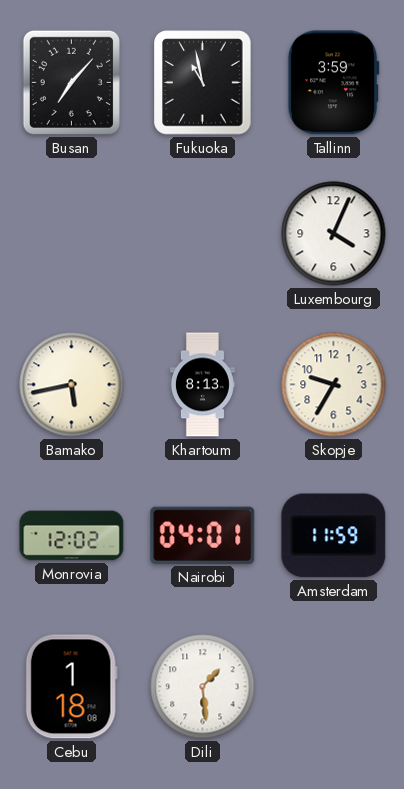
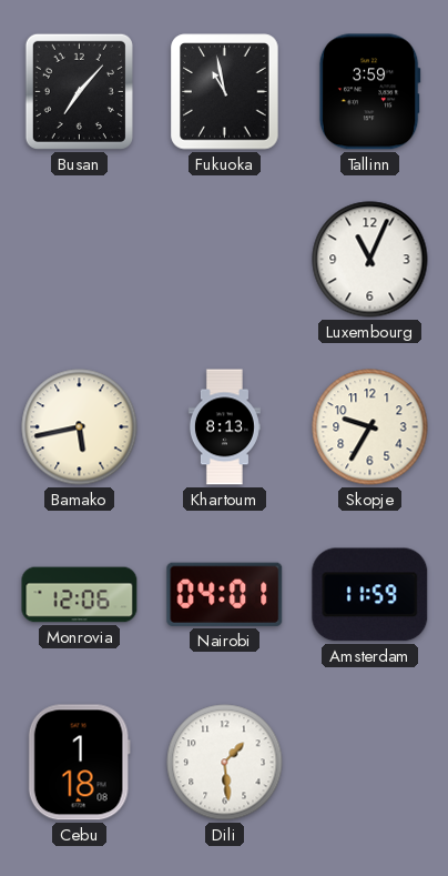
Luxembourg: 4:04 -> 11:04 (370, 260)
Monrovia: 12:02 -> 12:06 (80, 595)
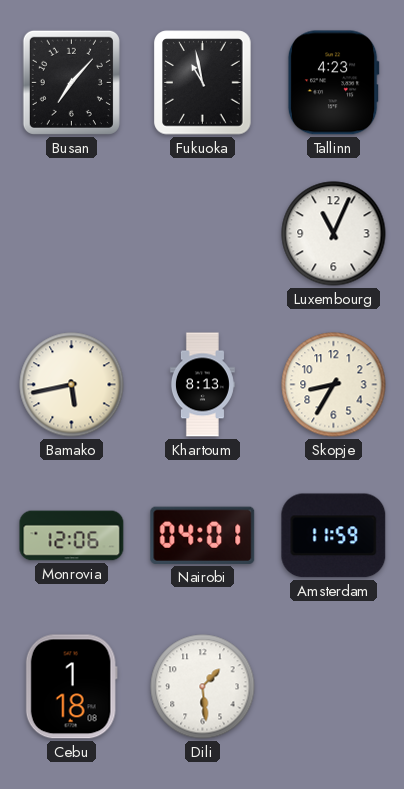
Tallinn: 3:59 -> 4:23 (333, 83)
Skopje: 9:35 -> 8:35 (334, 385)
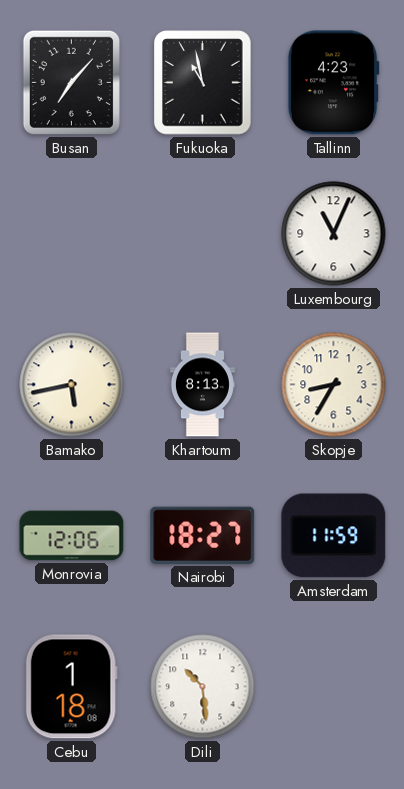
Nairobi: 04:01 -> 18:27 (203, 535)
Dili: 1:29 -> 10:29 (203, 687)
